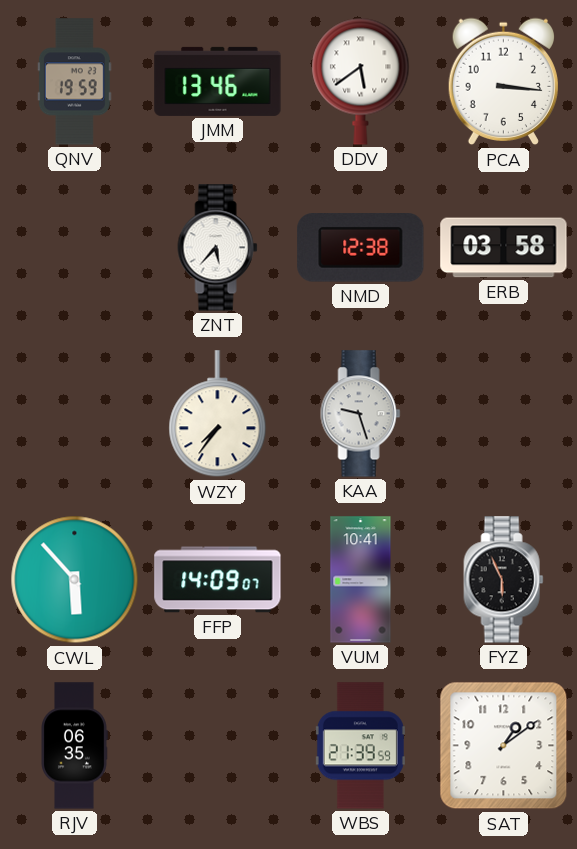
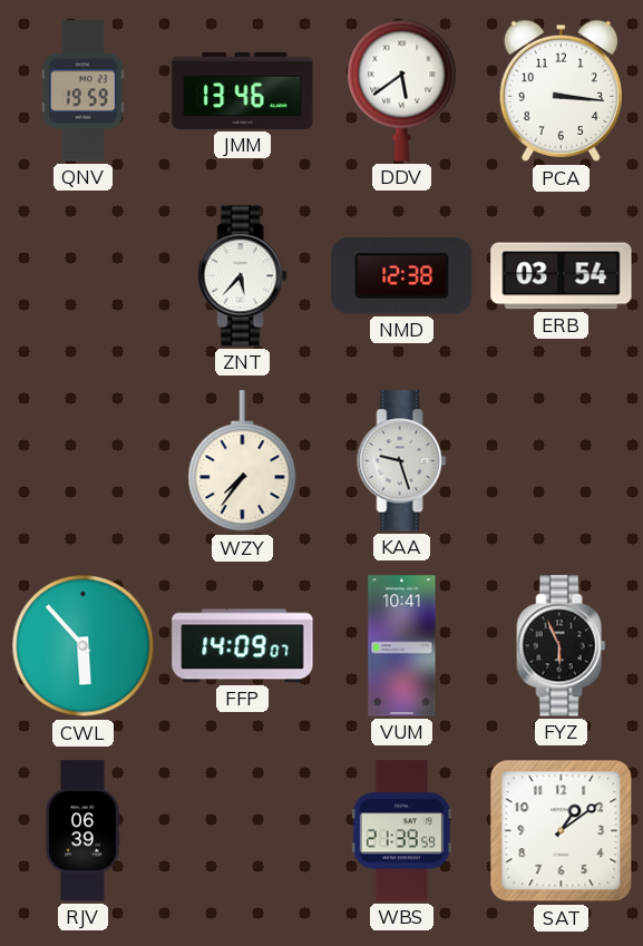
ERB: 03:58 -> 03:54 (562, 276)
RJV: 06:35 -> 06:39 (82, 831)
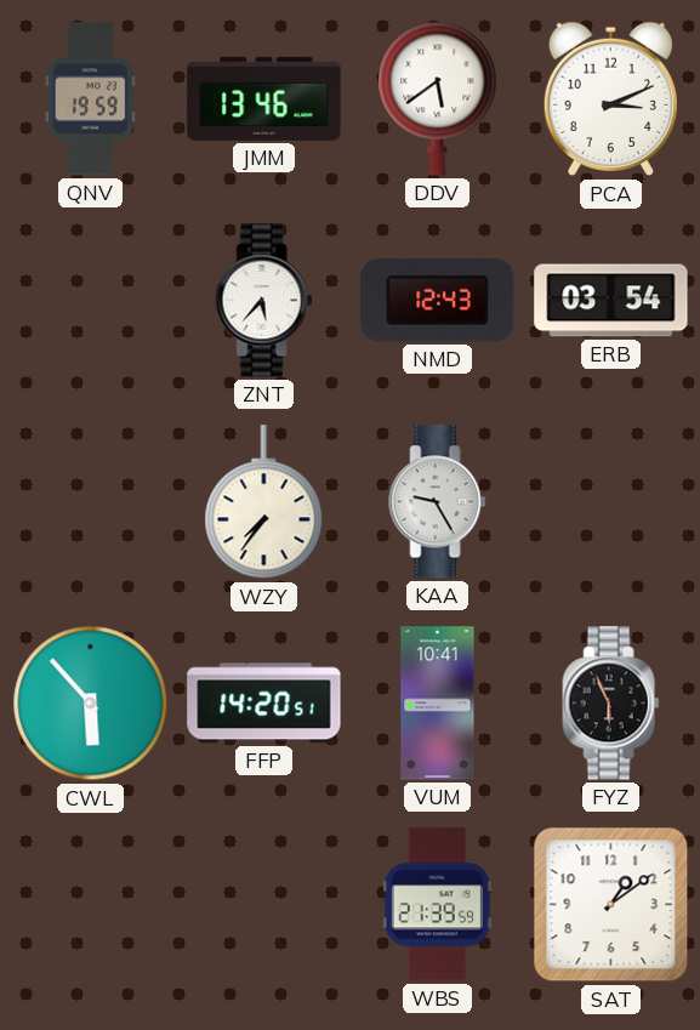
PCA: 3:16 -> 3:11 (610, 99)
NMD: 12:38 -> 12:43 (438, 301)
KAA: 9:27 -> 9:25 (438, 502)
FFP: 14:09 -> 14:20 (264, 704)
RJV: 06:39 -> none (82, 831)
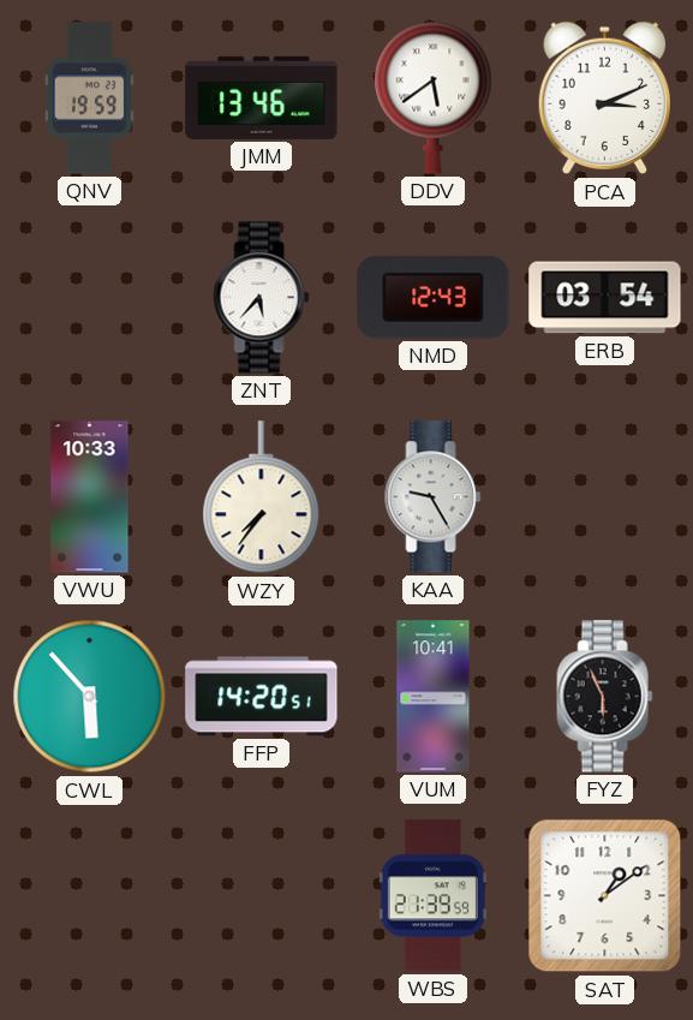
VWU: none -> 10:33 (90, 497)
